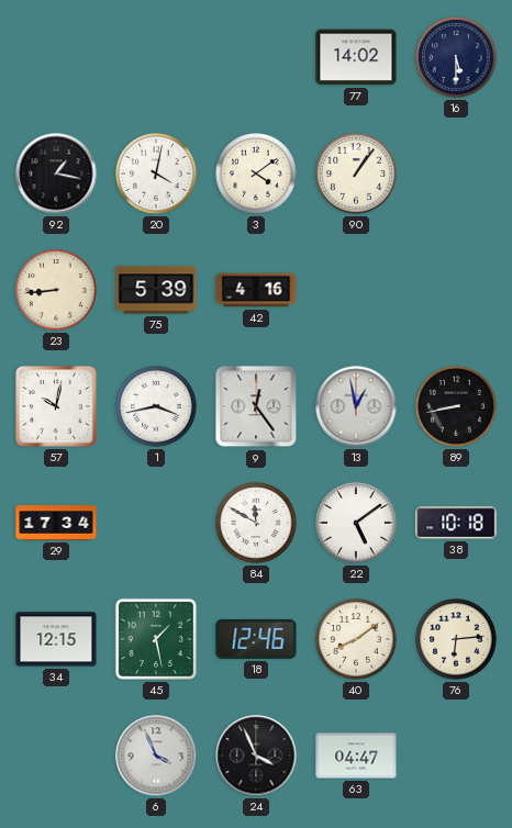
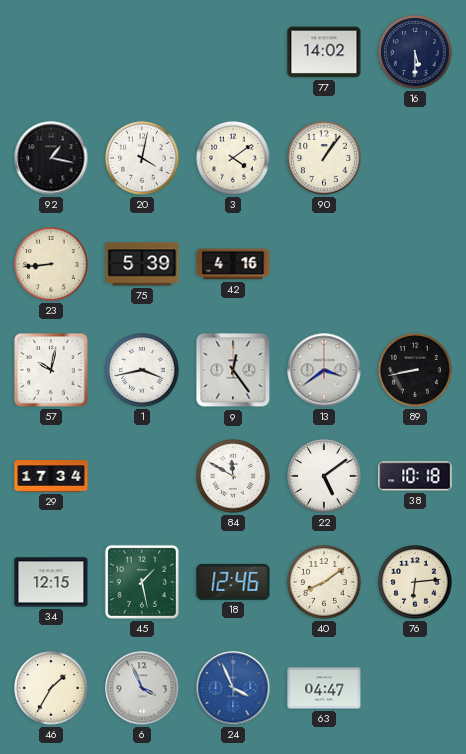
13: 12:58 -> 3:39 (324, 370)
46: none -> 1:35 (51, 688)
24 dial: black -> blue (233, 688)
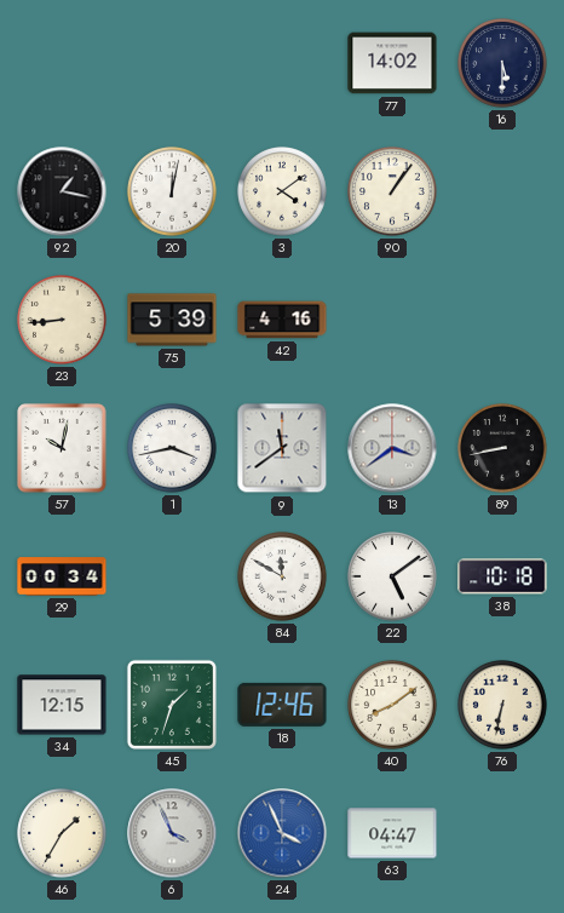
20: 4:02 -> 12:02 (172, 191)
9: 12:24 -> 11:39 (282, 448)
29: 17:34 -> 00:34 (62, 576)
45: 1:28 -> 1:33 (172, 705)
76: 6:14 -> 6:32 (502, 705)
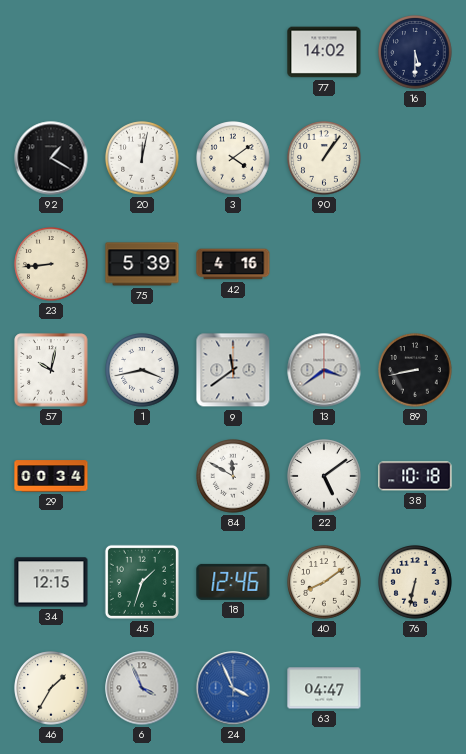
92: 1:17 -> 1:20 (51, 158)
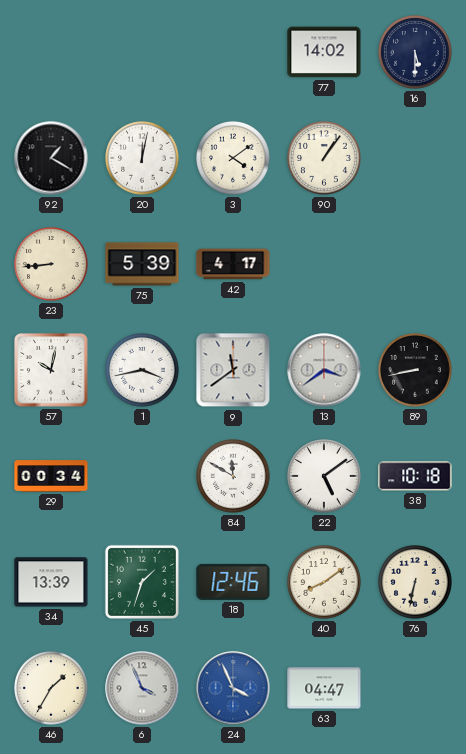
42: 4:16 -> 4:17 (233, 264)
34: 12:15 -> 13:39 (51, 582)
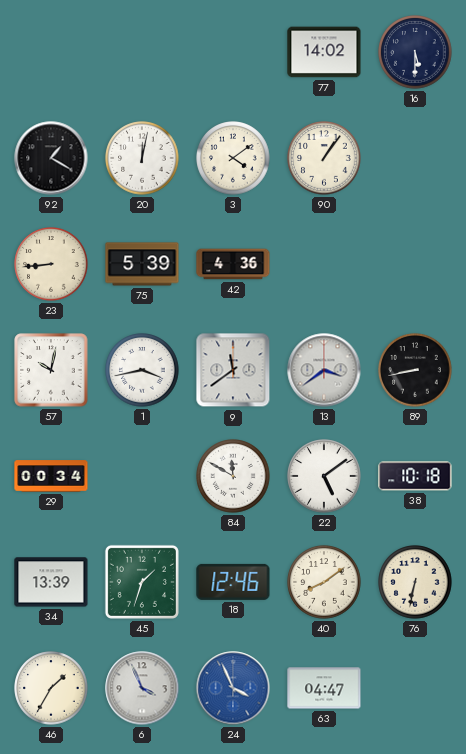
42: 4:17 -> 4:36 (233, 264)
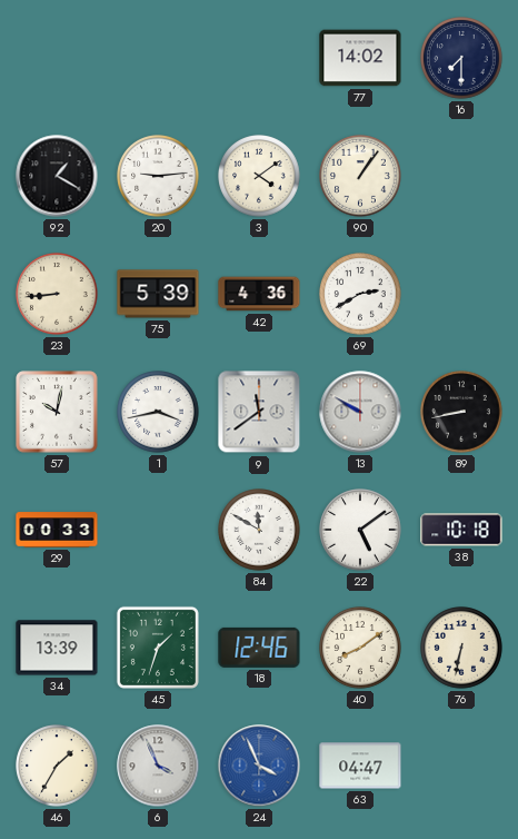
16: 5:30 -> 7:30 (461, 58)
20: 12:02 -> 9:14 (158, 176)
69: none -> 2:40 (360, 294)
13: 3:39 -> 9:50 (360, 412)
29: 00:34 -> 00:33 (57, 530)
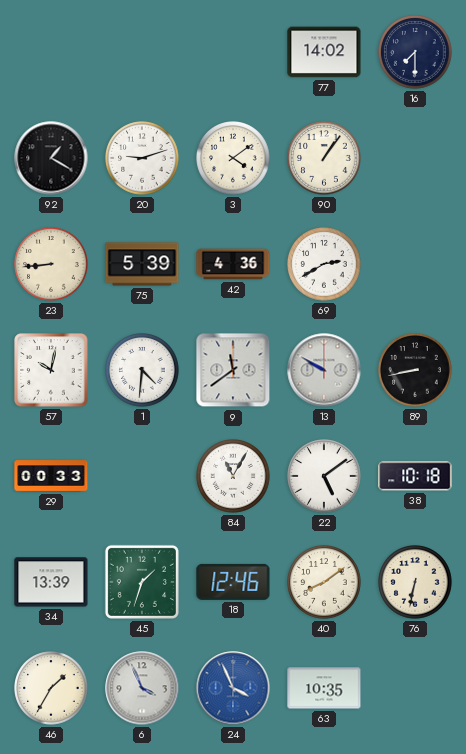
20: 9:14 -> 9:12 (142, 158)
1: 3:43 -> 4:31 (142, 370)
84: 11:50 -> 11:05 (233, 476)
63: 04:47 -> 10:35 (324, 688)
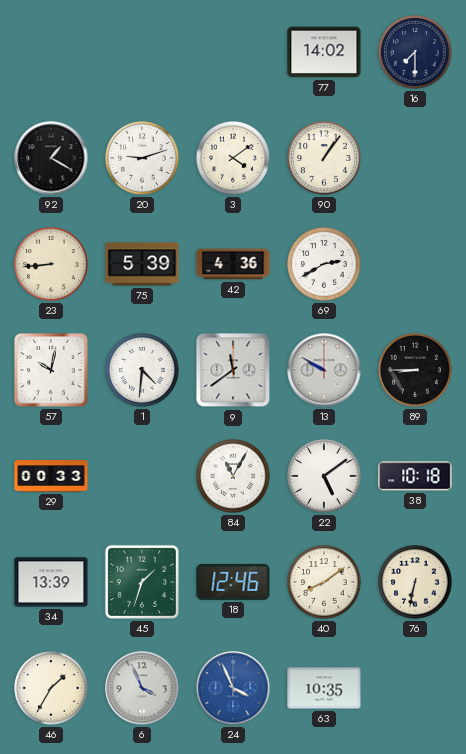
89: 8:43 -> 8:45 (415, 370)
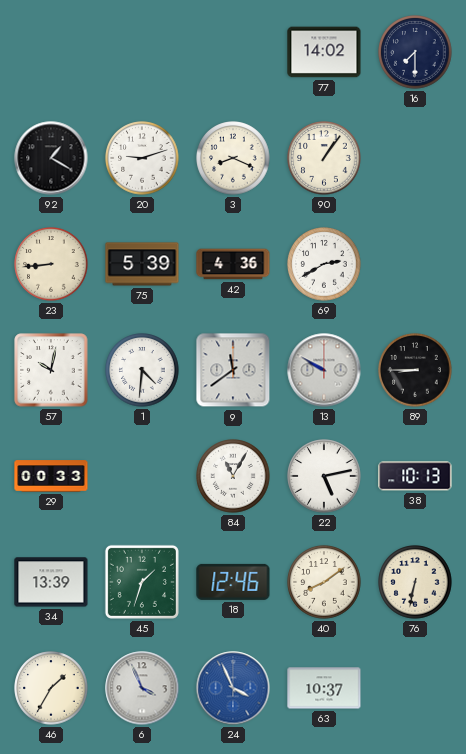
3: 4:09 -> 8:19 (233, 158)
22: 5:09 -> 5:13 (324, 476)
38: 10:18 -> 10:13 (415, 476)
63: 10:35 -> 10:37 (324, 688)
